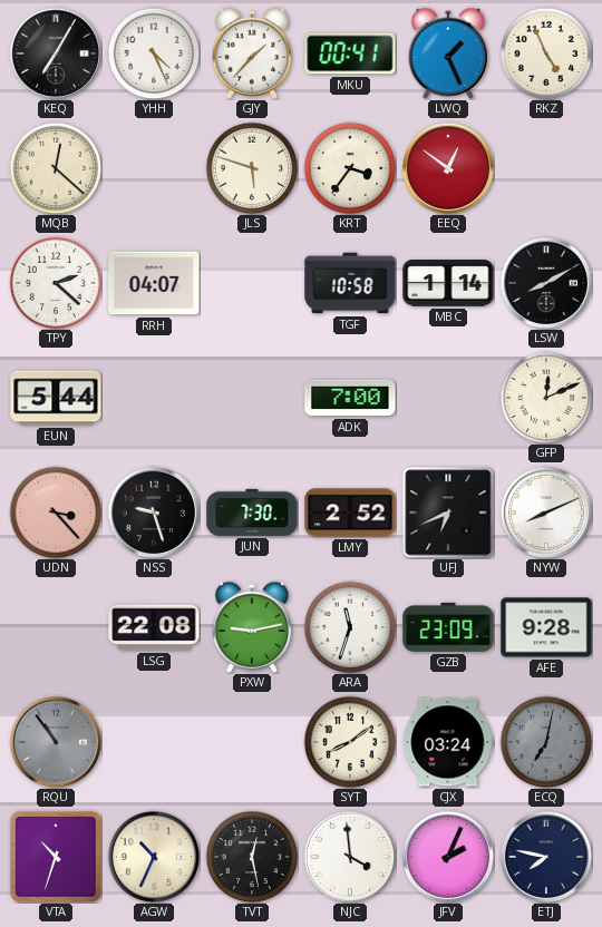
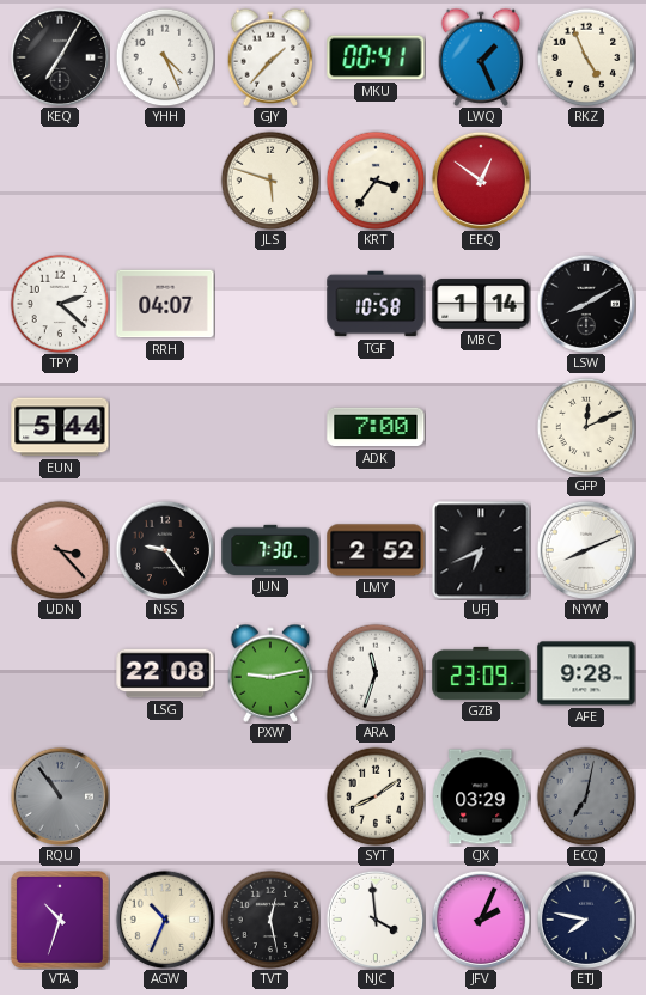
MQB: 12:22 -> none (56, 168)
NSS: 9:27 -> 9:24 (164, 549)
CJX: 03:24 -> 03:29 (481, 796)
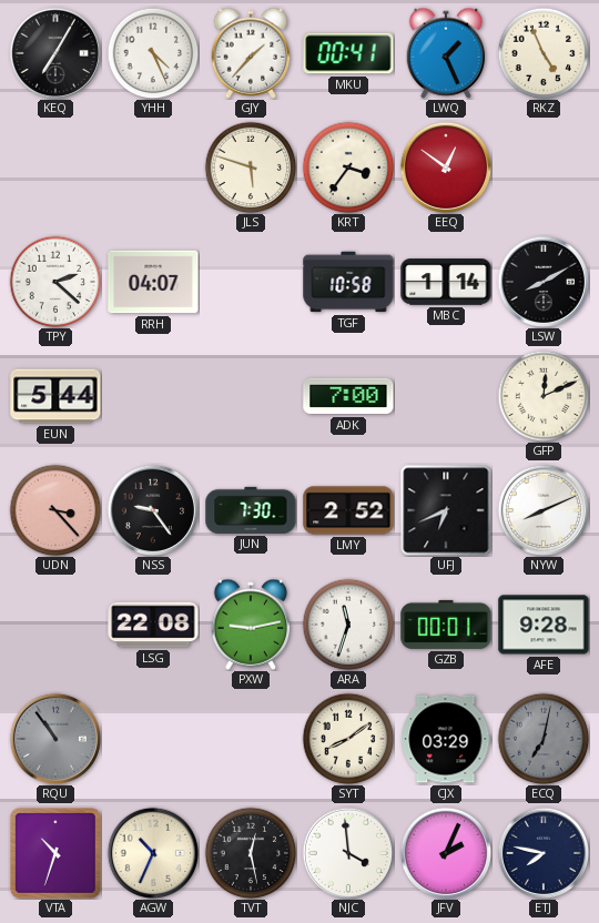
GZB: 23:09 -> 00:01 (446, 625)
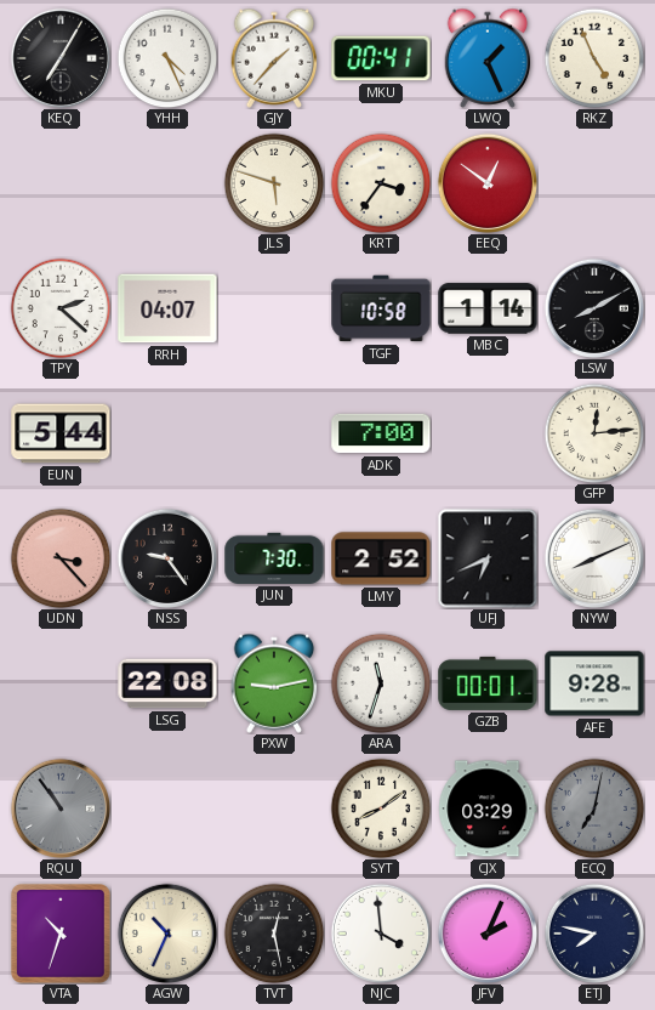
GFP: 12:11 -> 12:14 (594, 433)
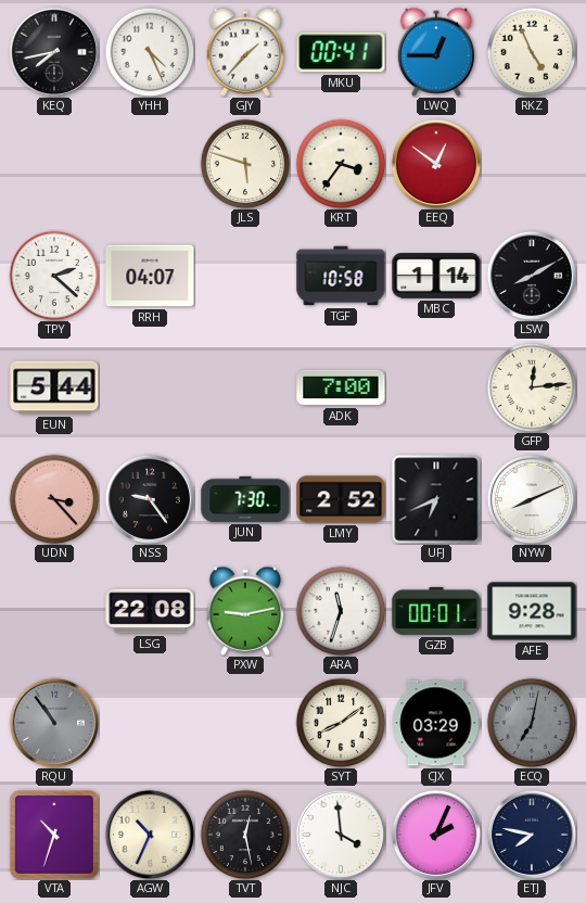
KEQ: 7:05 -> 7:43 (53, 51)
LWQ: 1:26 -> 12:45 (436, 52)
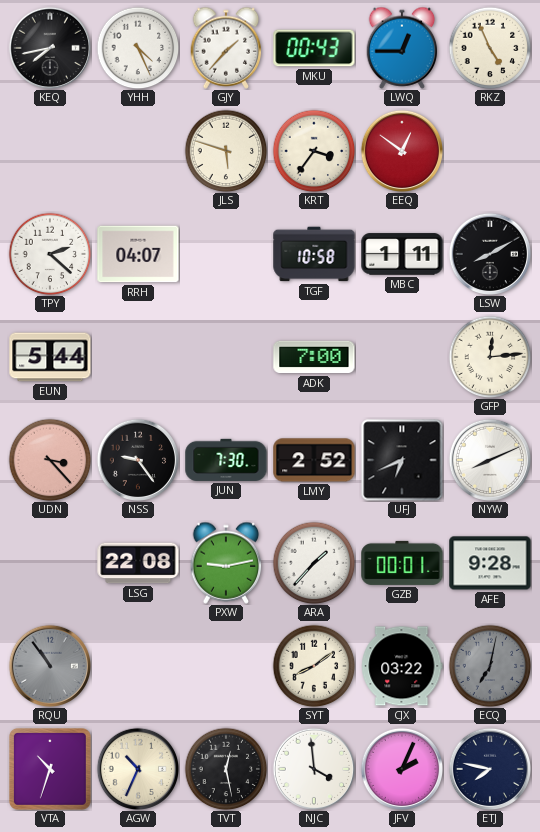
MKU: 00:41 -> 00:43 (314, 48)
MBC: 1:14 -> 1:11 (402, 254)
ARA: 11:33 -> 1:37 (314, 563)
CJX: 03:29 -> 03:22 (402, 666)
